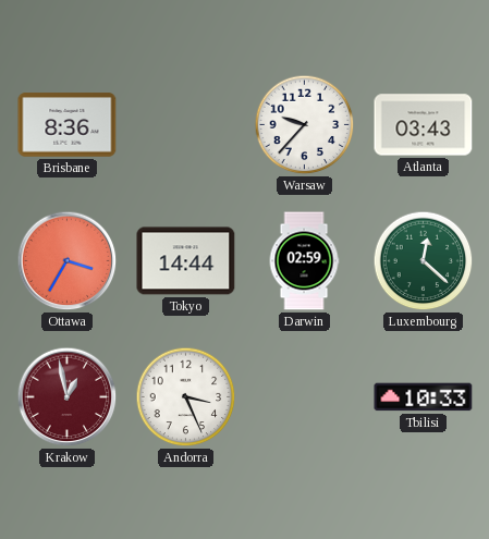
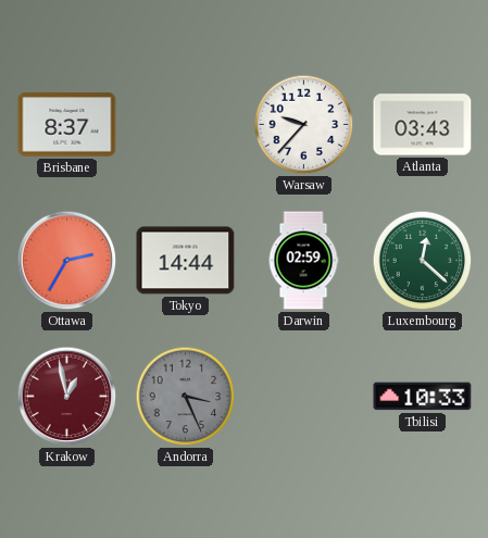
Brisbane: 8:36 -> 8:37 (67, 125)
Ottawa: 3:35 -> 2:35 (67, 261)
Andorra dial: white -> grey (186, 397)
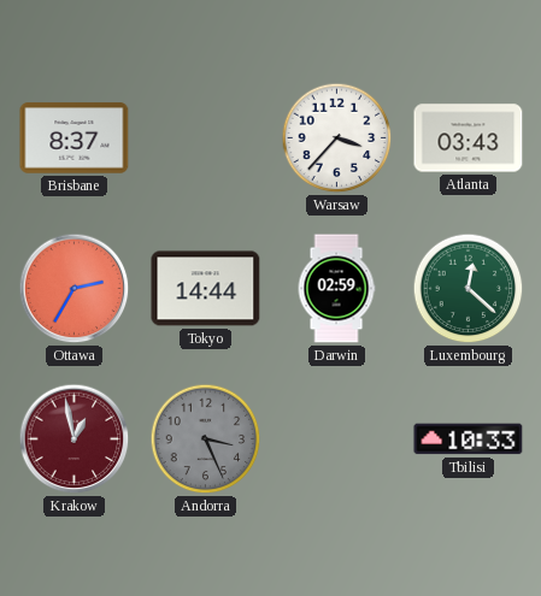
Warsaw: 9:37 -> 3:37 (337, 138)
